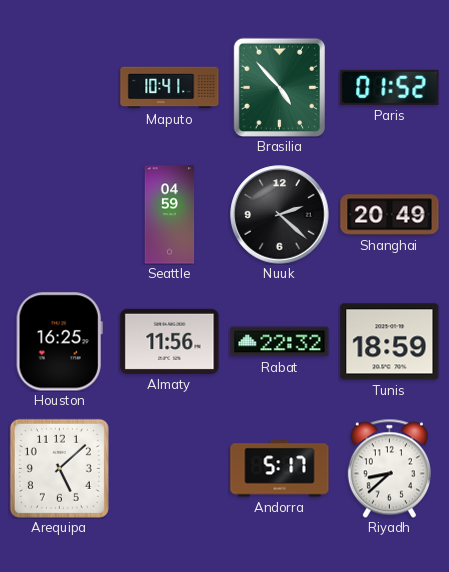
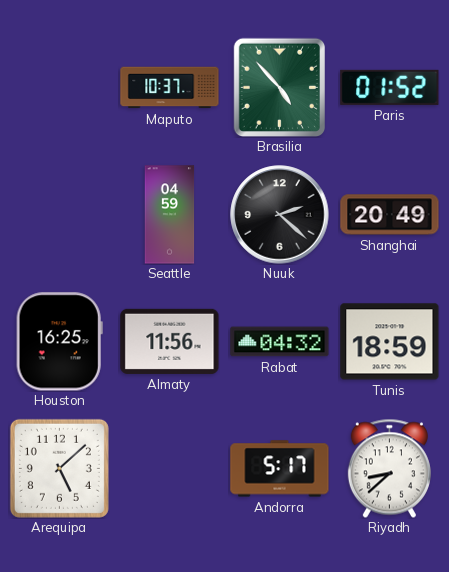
Maputo: 10:41 -> 10:37 (170, 88)
Rabat: 22:32 -> 04:32 (280, 342)
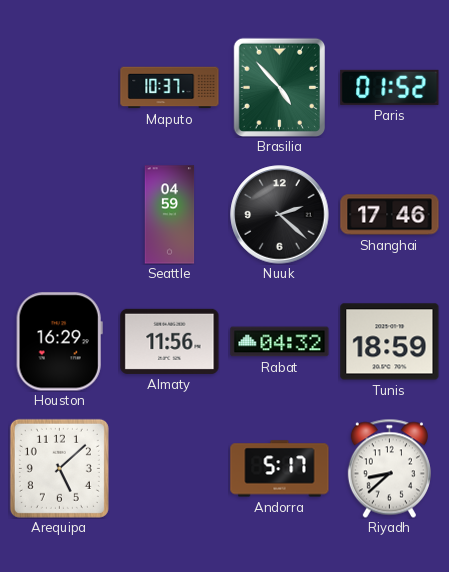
Shanghai: 20:49 -> 17:46 (390, 215)
Houston: 16:25 -> 16:29 (59, 342)
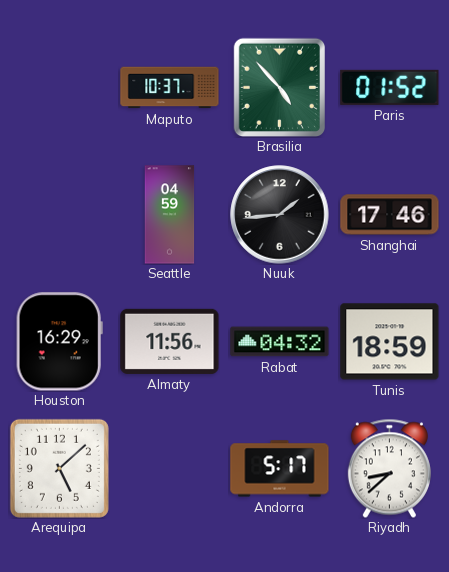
Nuuk: 2:22 -> 1:44 (280, 215)
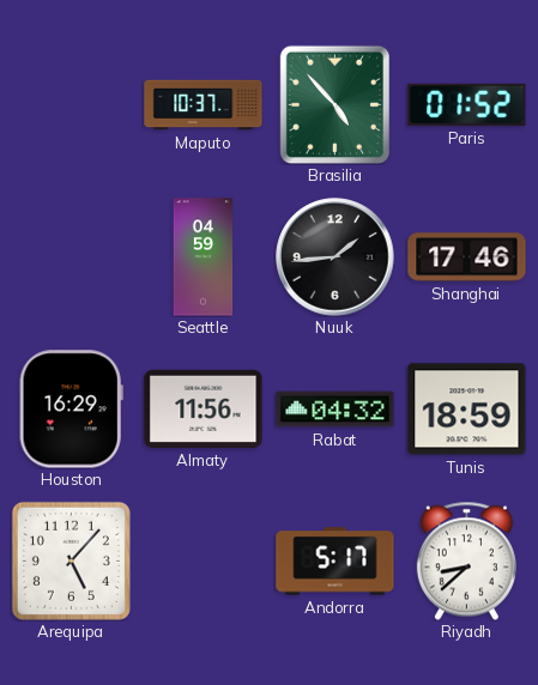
Arequipa: 5:08 -> 5:07 (71, 560)
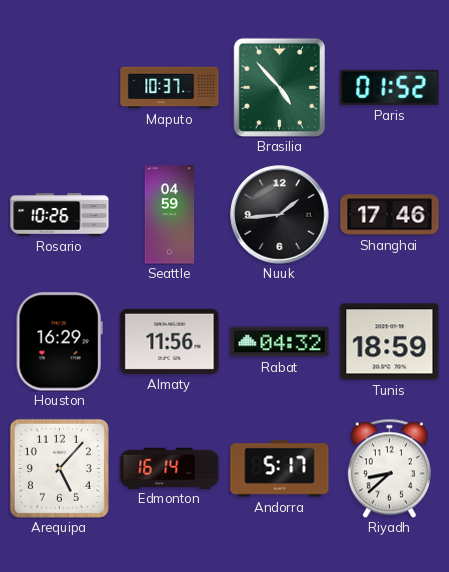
Rosario: none -> 10:26 (60, 215)
Edmonton: none -> 16:14 (170, 468)
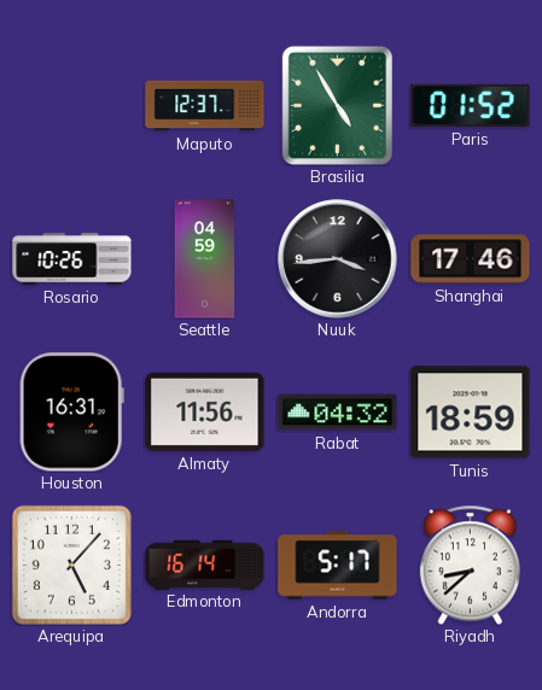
Maputo: 10:37 -> 12:37 (205, 106)
Brasilia: 4:53 -> 4:55 (337, 105)
Nuuk: 1:44 -> 3:44 (338, 259)
Houston: 16:29 -> 16:31 (71, 413)
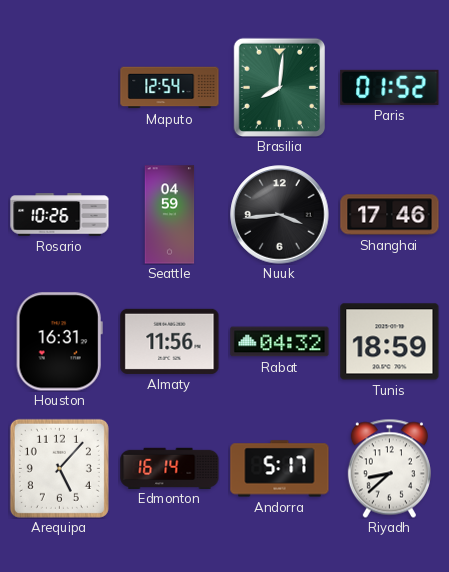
Maputo: 12:37 -> 12:54 (170, 88)
Brasilia: 4:55 -> 8:01 (279, 87)
